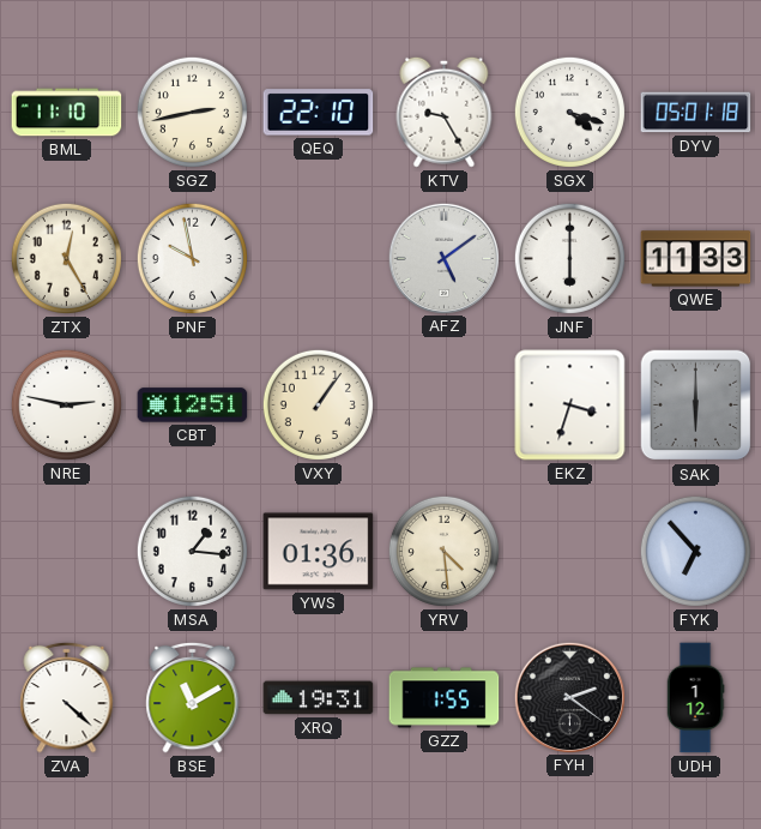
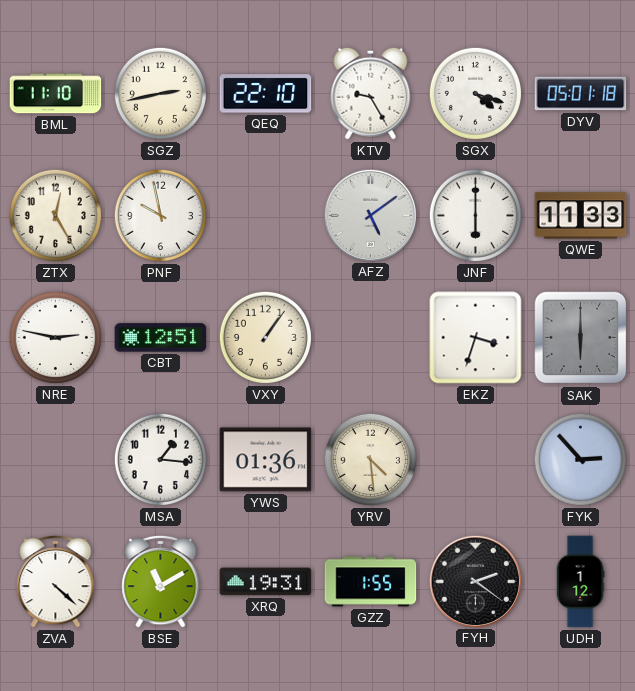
FYK: 6:53 -> 2:53 (580, 459)
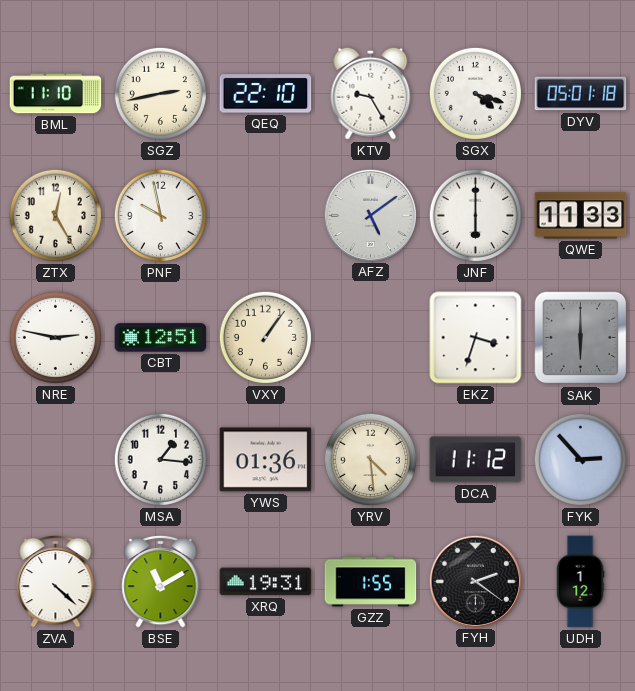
DCA: none -> 11:12 (476, 460)
